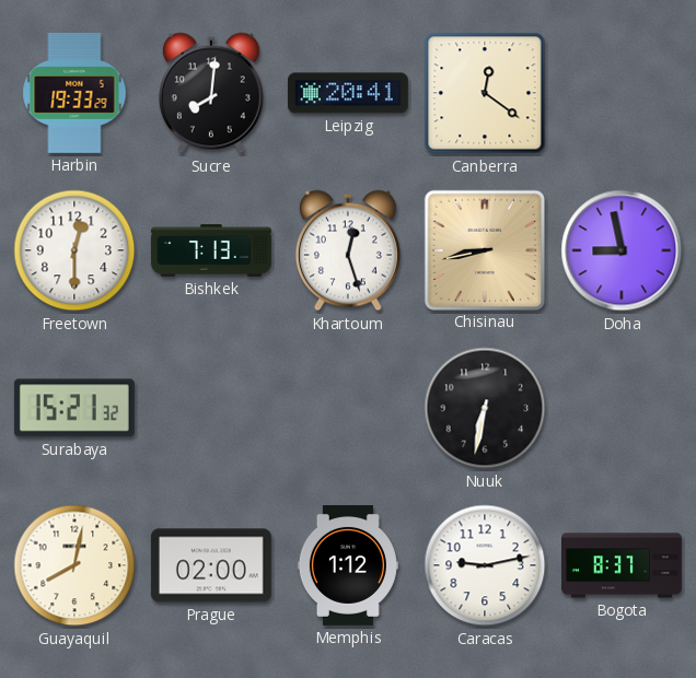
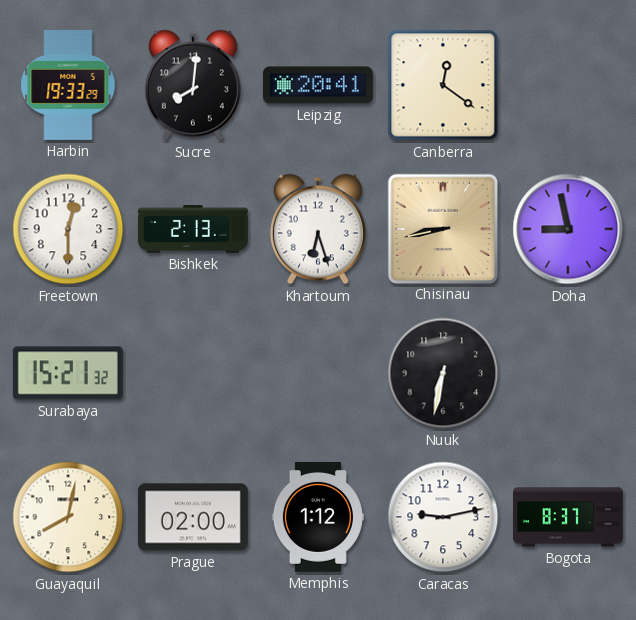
Bishkek: 7:13 -> 2:13 (194, 229)
Khartoum: 12:27 -> 6:27 (318, 229)
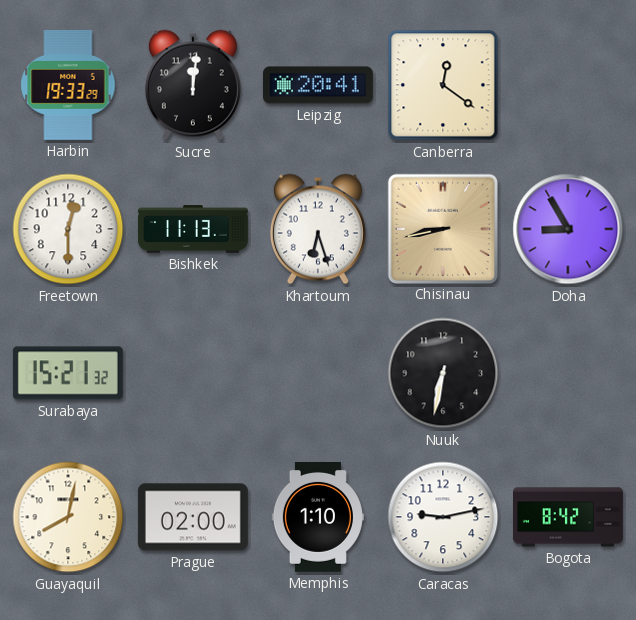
Sucre: 8:01 -> 12:01 (193, 85)
Bishkek: 2:13 -> 11:13 (194, 229)
Doha: 8:58 -> 8:55 (568, 229)
Memphis: 1:12 -> 1:10 (318, 517)
Bogota: 8:37 -> 8:42 (569, 517)
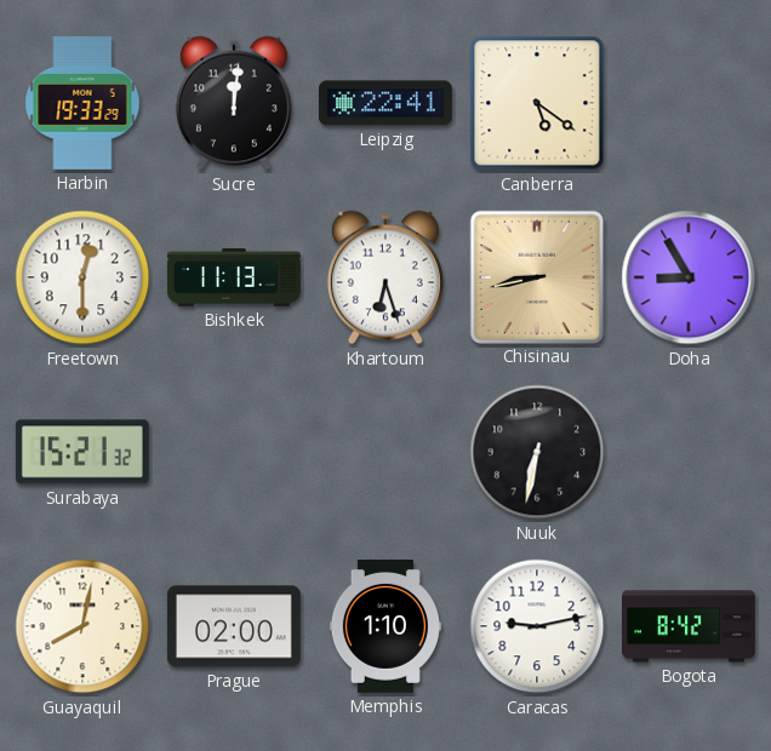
Leipzig: 20:41 -> 22:41 (385, 103)
Canberra: 12:21 -> 5:21 (537, 103)
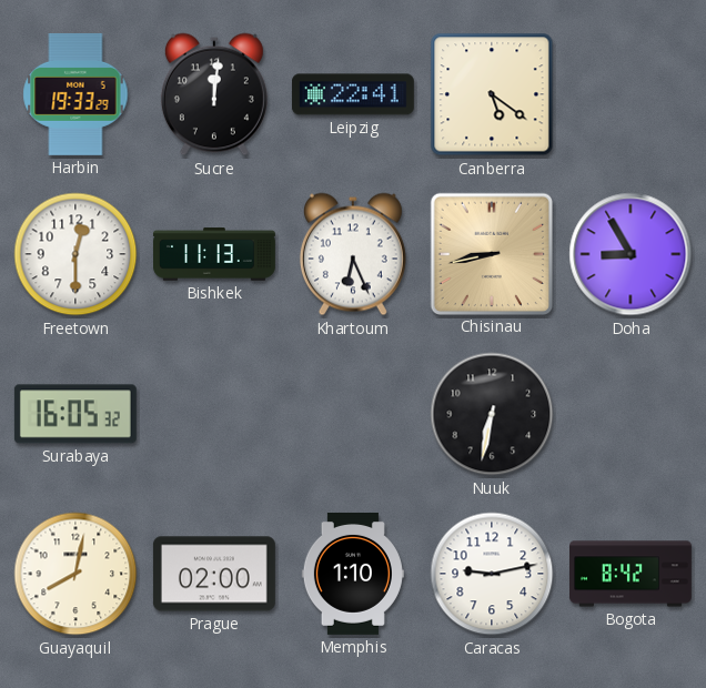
Khartoum: 6:27 -> 6:26 (353, 254)
Surabaya: 15:21 -> 16:05 (75, 414)
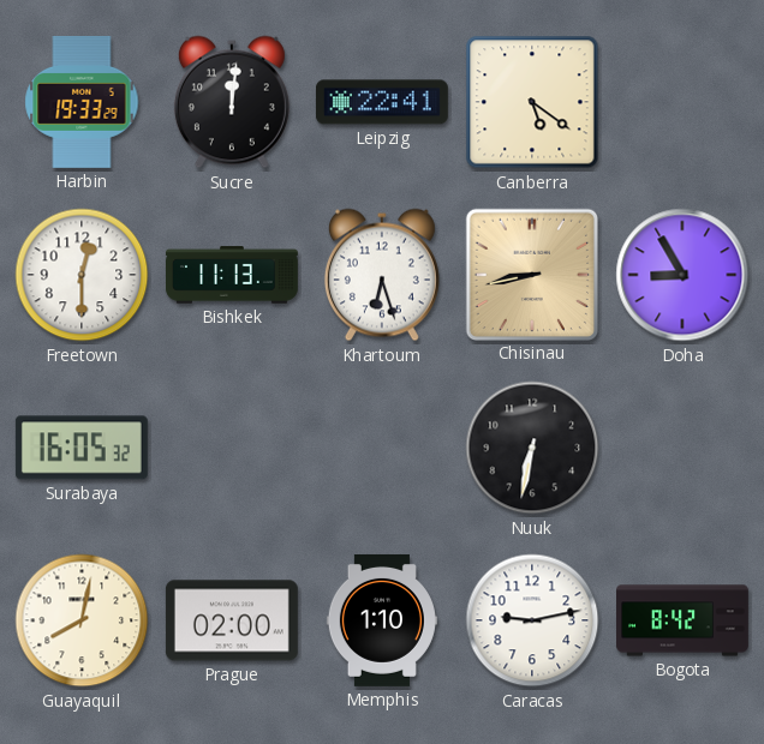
Khartoum: 6:26 -> 6:27 (382, 275)
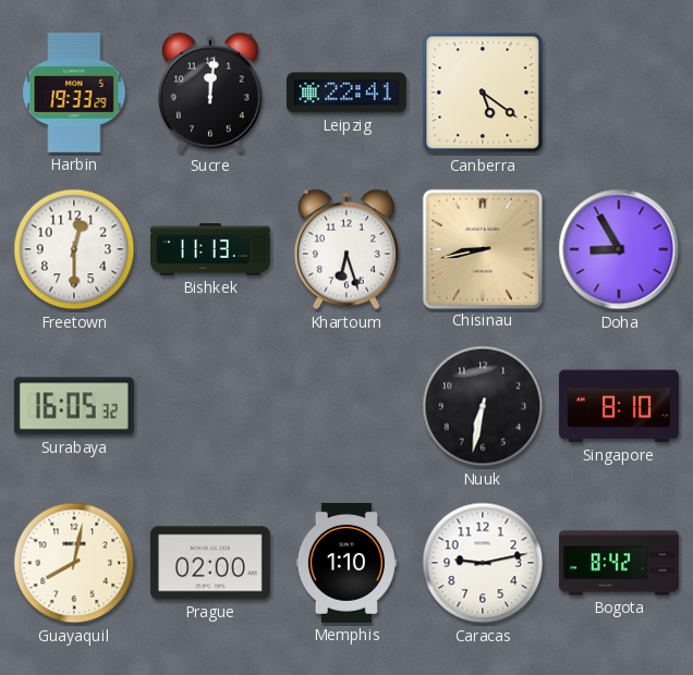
Singapore: none -> 8:10 (619, 406)
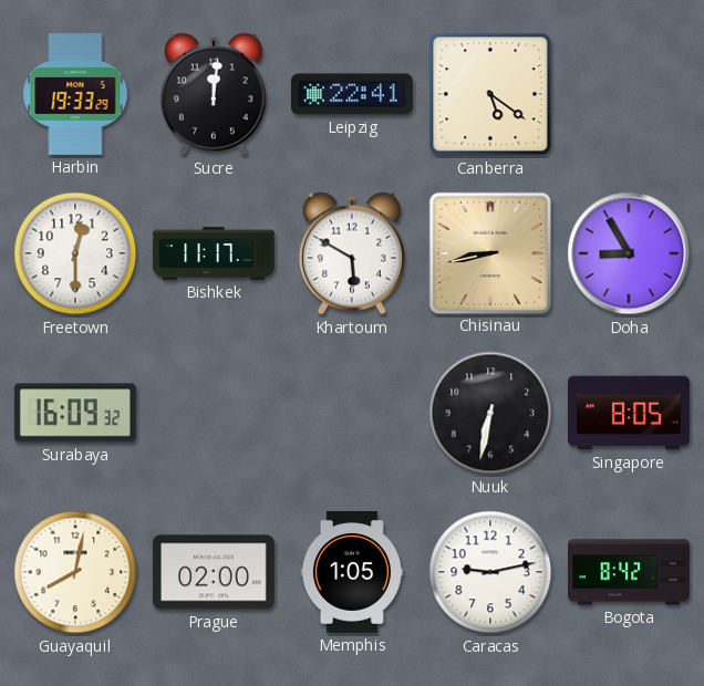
Bishkek: 11:13 -> 11:17 (215, 253)
Khartoum: 6:27 -> 5:50 (352, 253)
Surabaya: 16:05 -> 16:09 (75, 413)
Singapore: 8:10 -> 8:05 (629, 413)
Memphis: 1:10 -> 1:05 (352, 572)
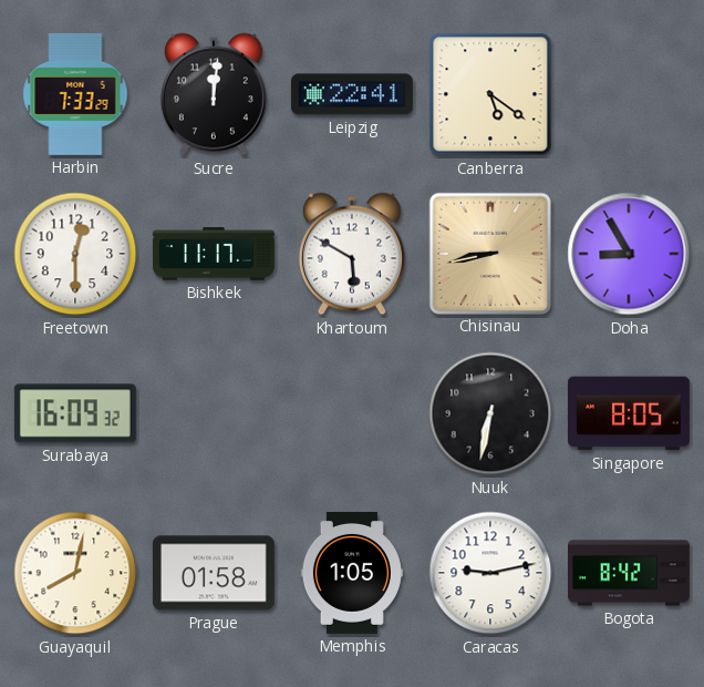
Harbin: 19:33 -> 7:33 (75, 94)
Prague: 02:00 -> 01:58 (214, 573)
